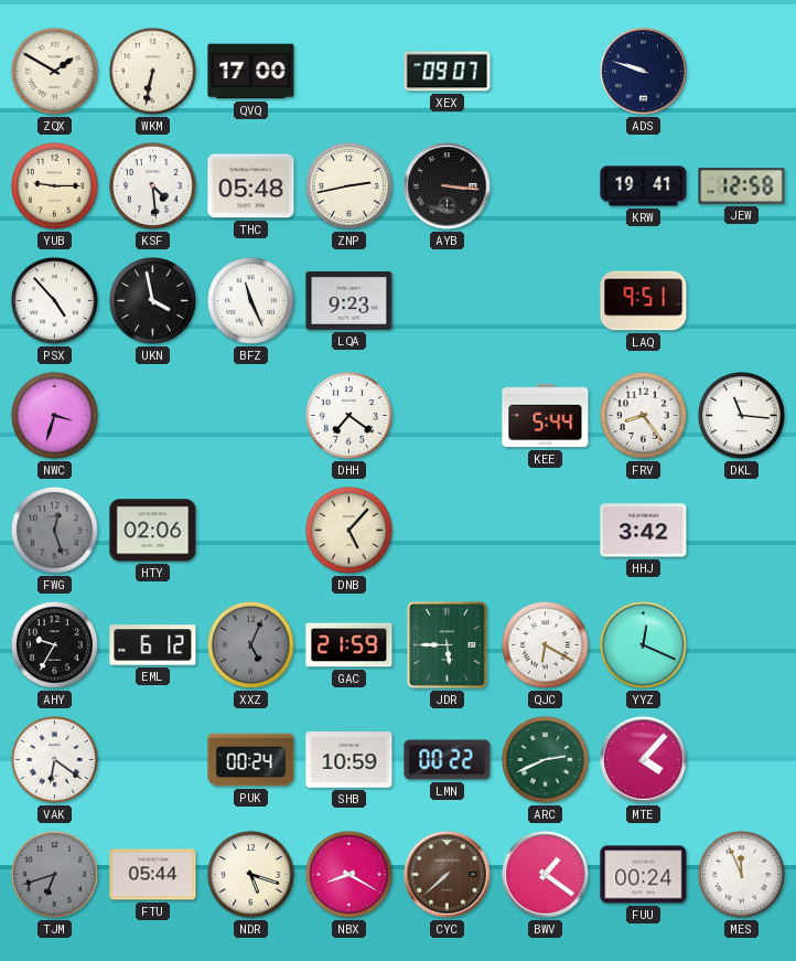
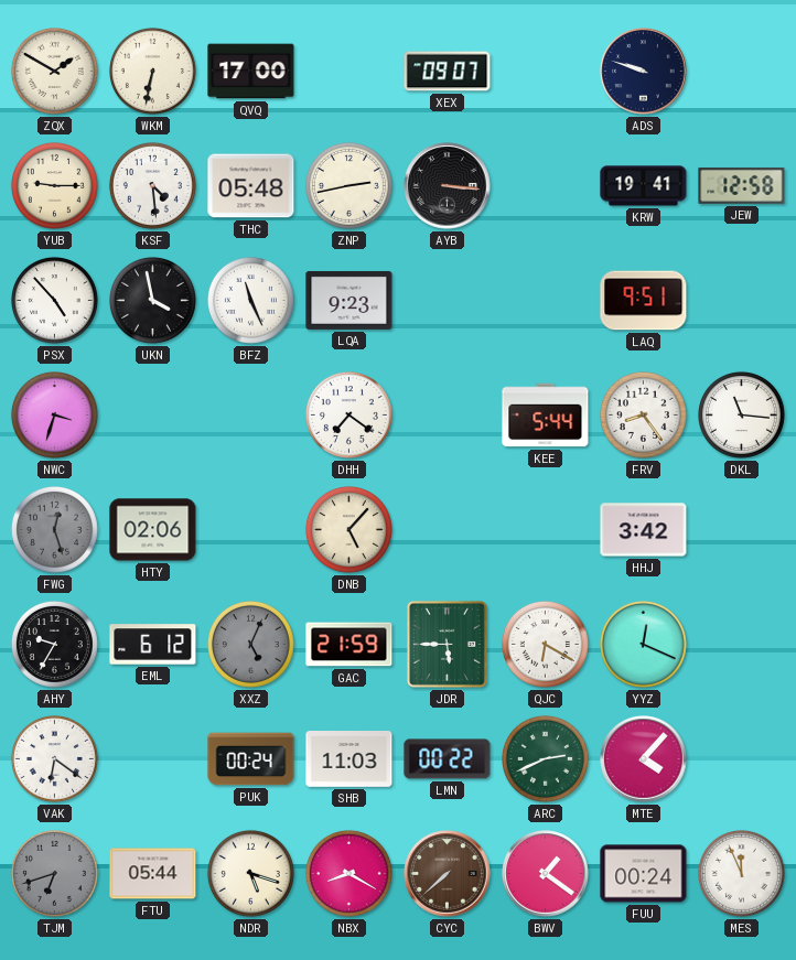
SHB: 10:59 -> 11:03 (349, 759)
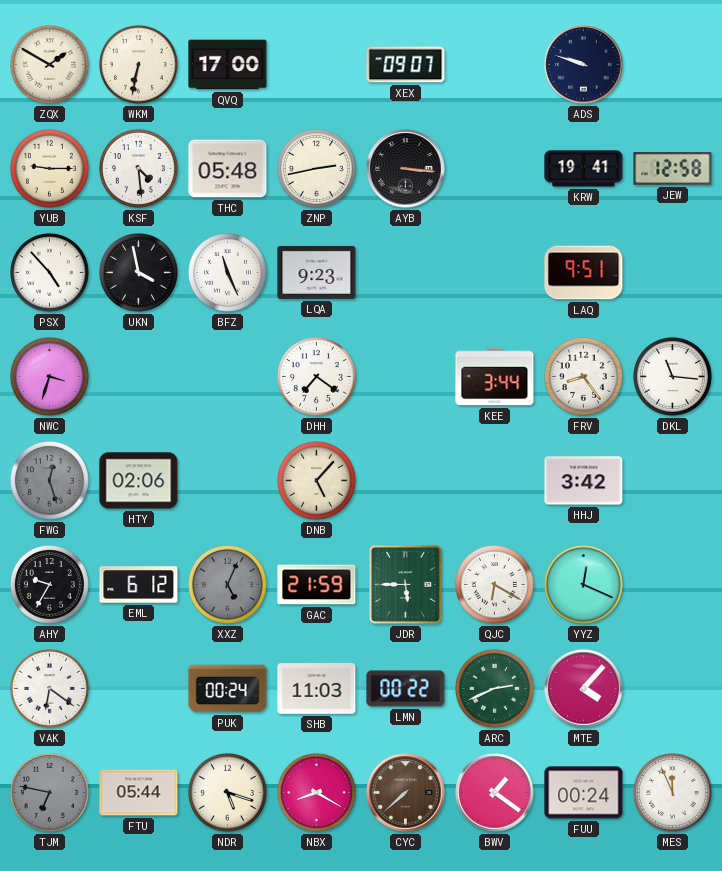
KEE: 5:44 -> 3:44 (495, 377)
TJM: 6:42 -> 6:47 (49, 792)
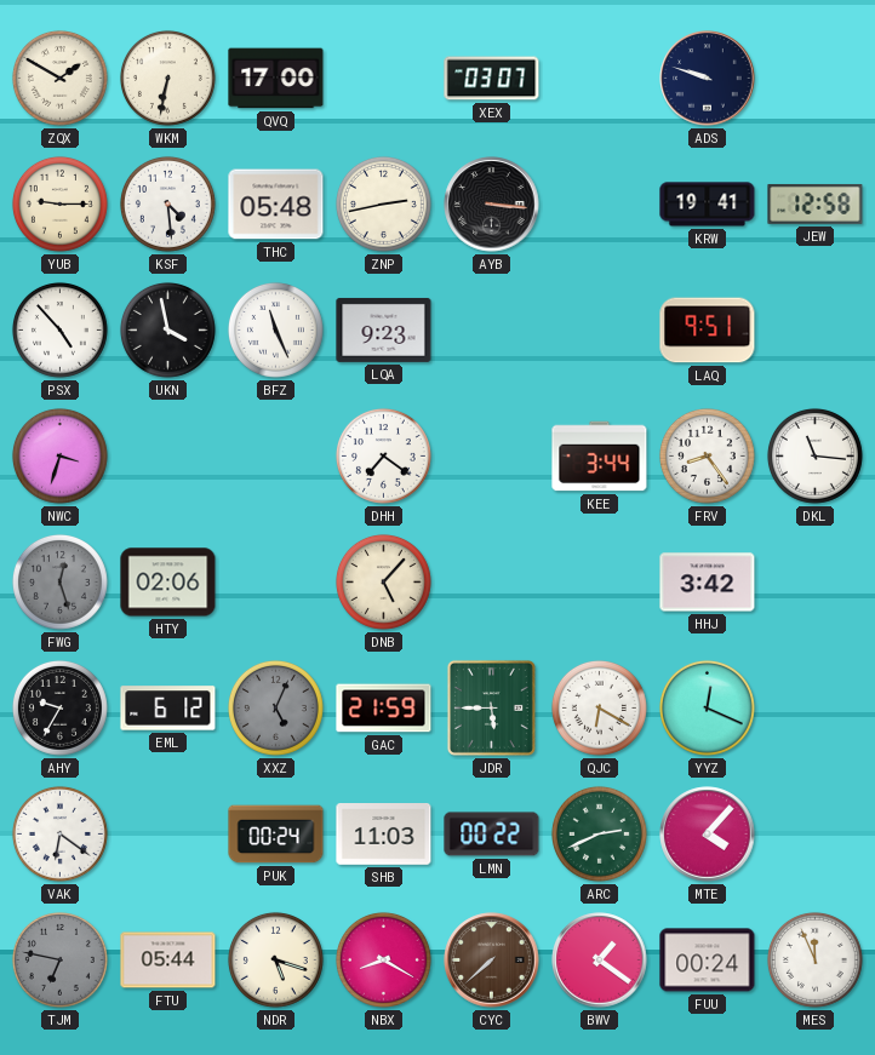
XEX: 09:07 -> 03:07 (492, 79)
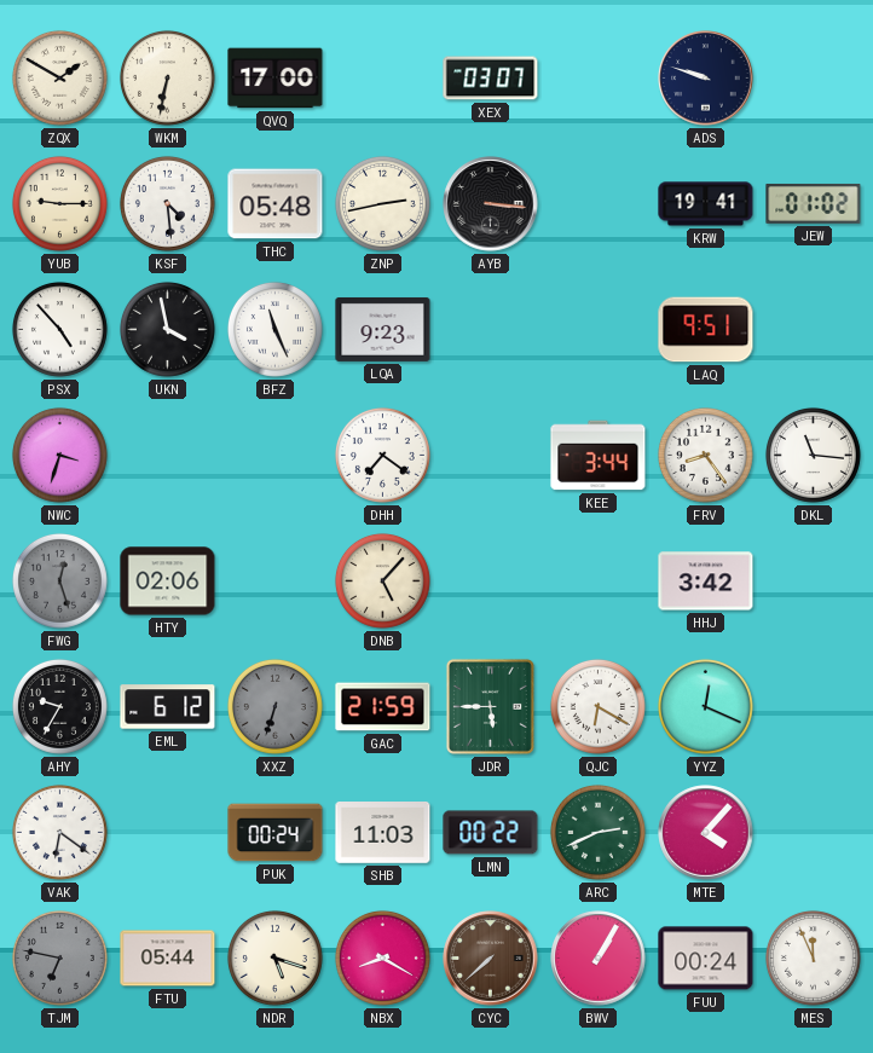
JEW: 12:58 -> 01:02 (814, 204)
XXZ: 5:04 -> 6:33 (274, 706)
BWV: 1:21 -> 1:05 (599, 959)
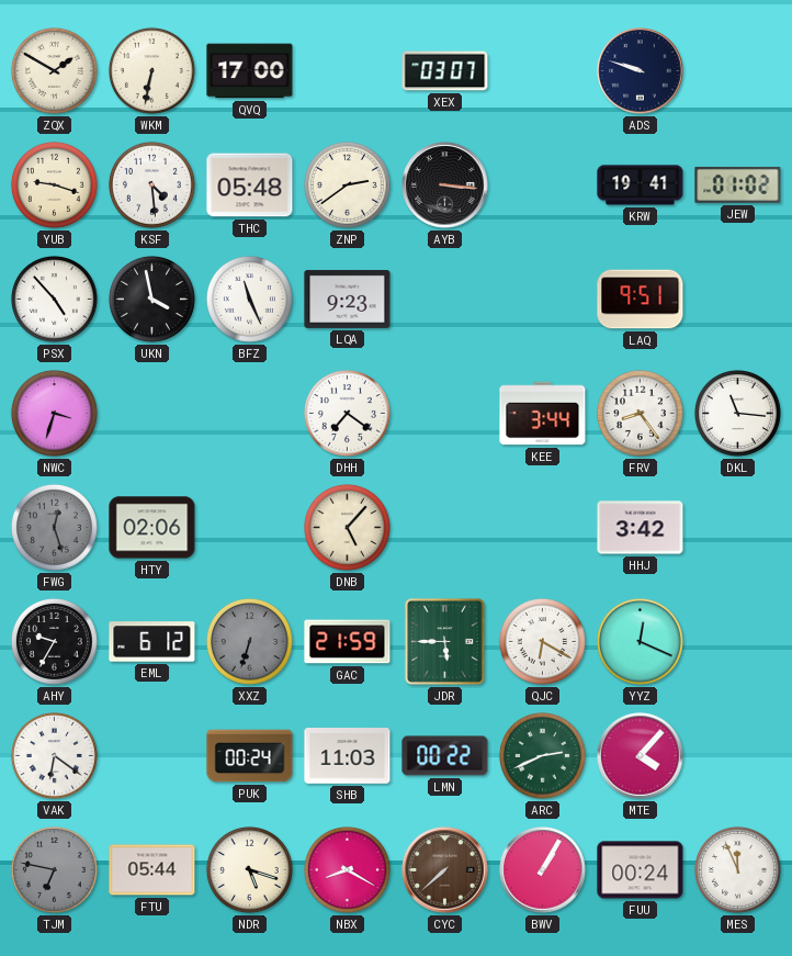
YUB: 9:15 -> 9:18 (54, 184)
ZNP: 2:43 -> 2:39 (347, 184)
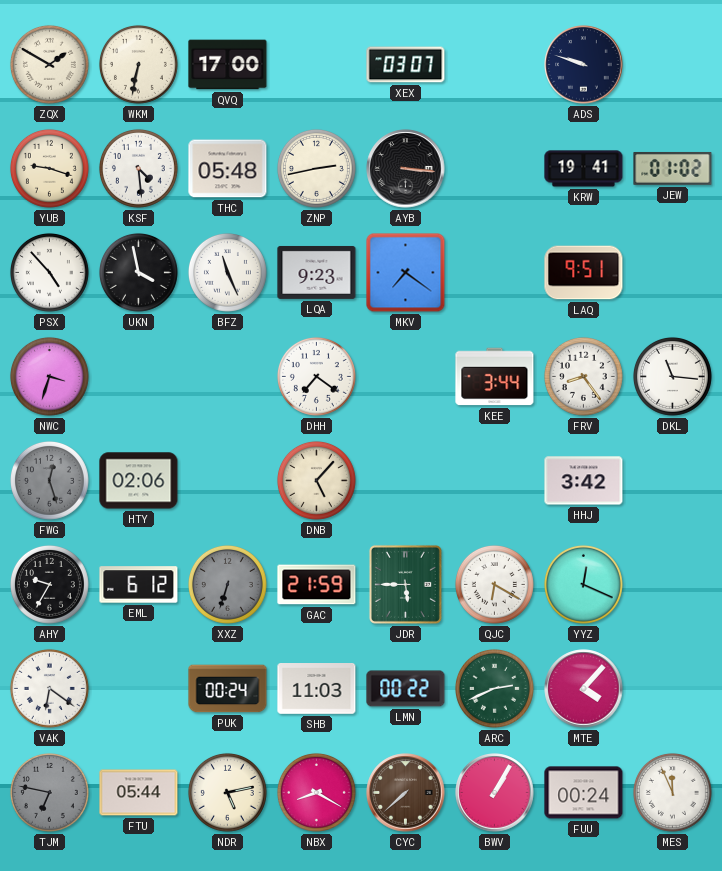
ZNP: 2:39 -> 2:43 (316, 168)
MKV: none -> 7:21 (406, 273)
NDR: 5:18 -> 5:13 (227, 792)
